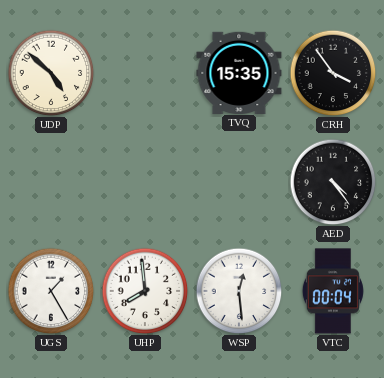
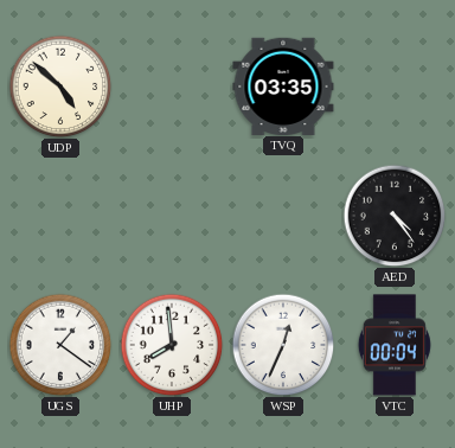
TVQ: 15:35 -> 03:35 (283, 85)
CRH: 3:54 -> none (333, 73)
UGS: 1:25 -> 1:21 (60, 345)
WSP: 12:29 -> 12:34 (283, 345)
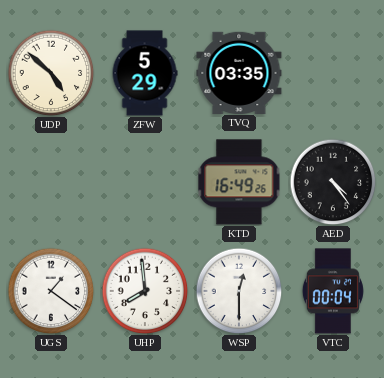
ZFW: none -> 5:29 (145, 73)
KTD: none -> 16:49 (239, 182)
WSP: 12:34 -> 12:30 (239, 291)
